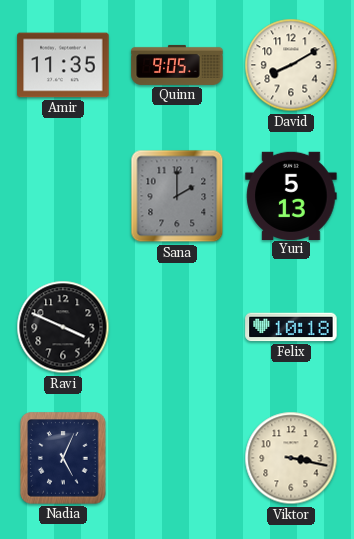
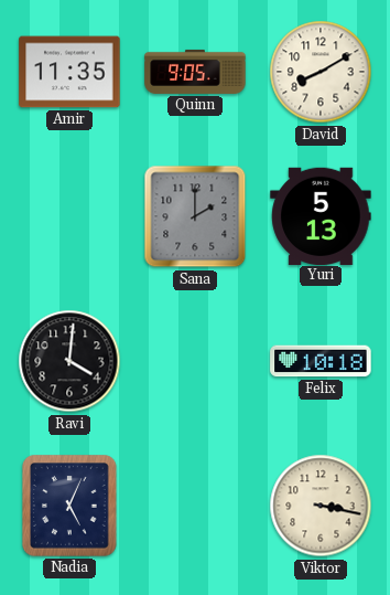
Ravi: 3:49 -> 4:01 (69, 361)
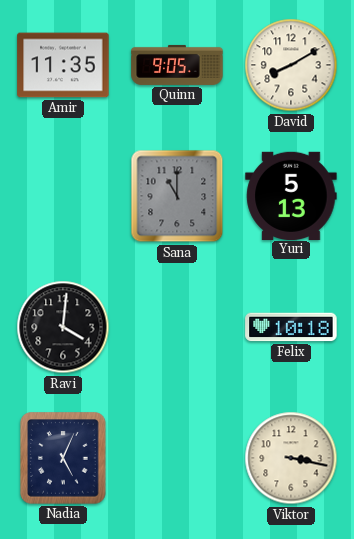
Sana: 2:00 -> 11:00 (177, 196)
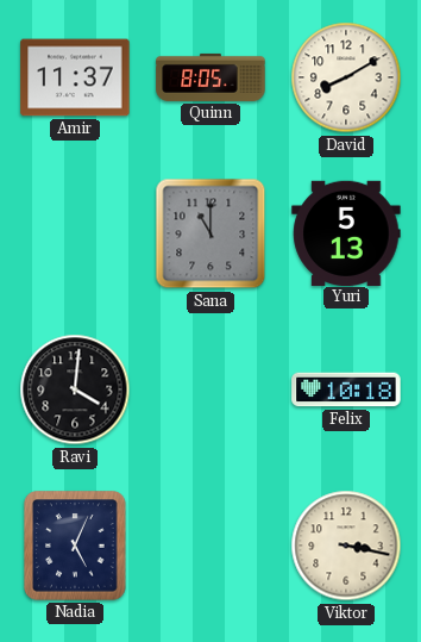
Amir: 11:35 -> 11:37 (75, 77)
Quinn: 9:05 -> 8:05 (211, 77)
